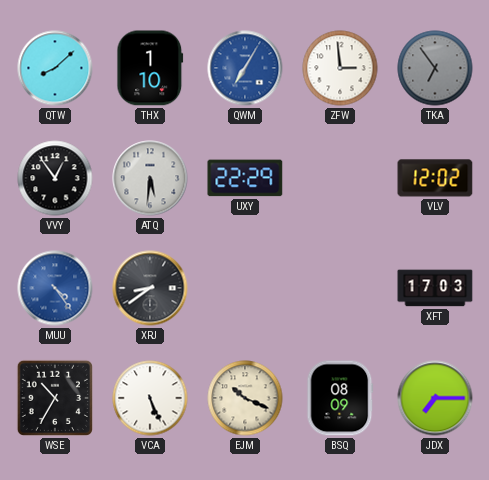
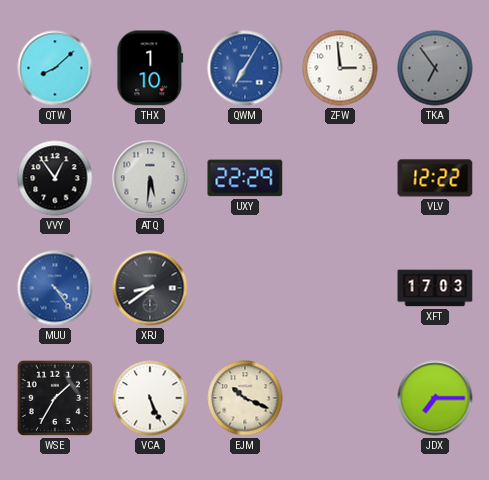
VLV: 12:02 -> 12:22 (435, 178)
WSE: 10:35 -> 1:35 (55, 398)
BSQ: 08:09 -> none (340, 398)
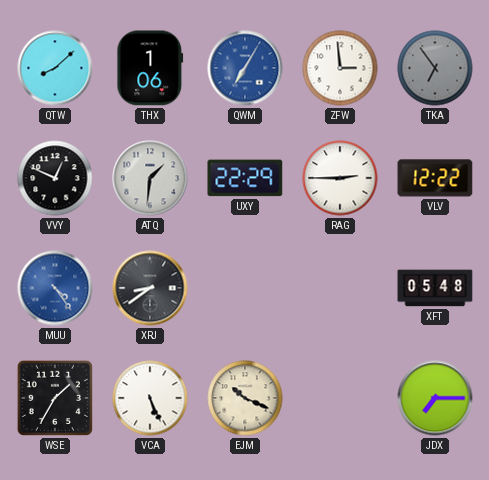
THX: 1:10 -> 1:06 (150, 68)
VVY: 12:54 -> 12:49 (55, 178)
ATQ: 5:31 -> 1:31 (150, 178)
RAG: none -> 2:45 (340, 178)
XFT: 17:03 -> 05:48 (435, 288)
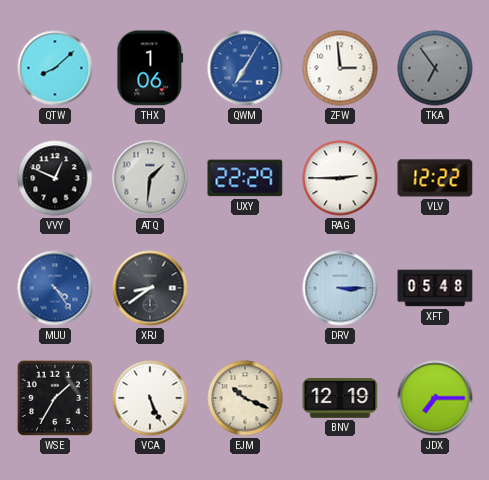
DRV: none -> 3:15 (340, 288)
BNV: none -> 12:19 (340, 398)
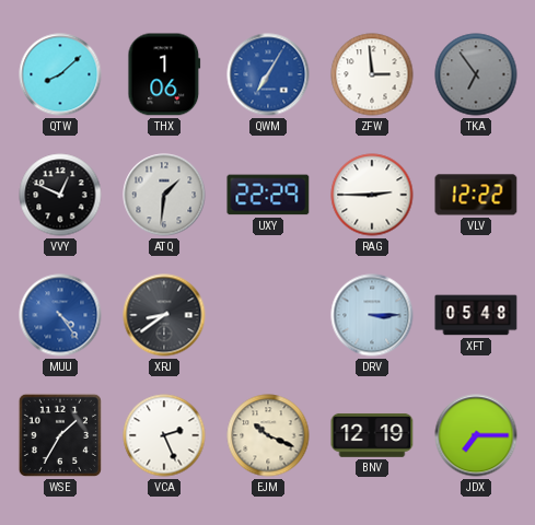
VCA: 5:26 -> 2:26 (164, 435)
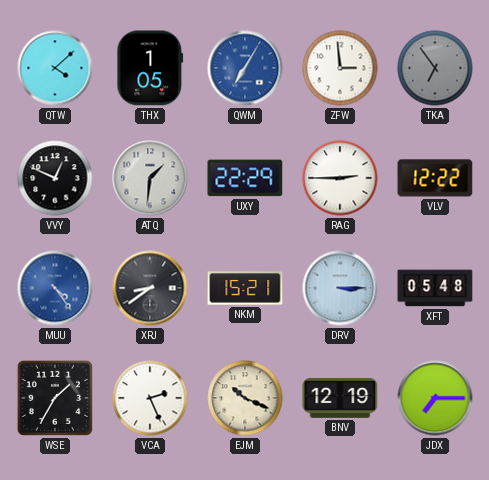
QTW: 8:08 -> 4:08 (55, 68)
THX: 1:06 -> 1:05 (150, 68)
NKM: none -> 15:21 (245, 288)
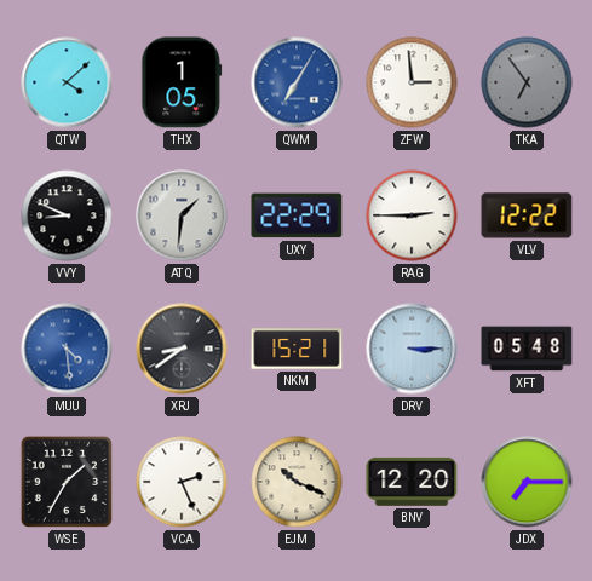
VVY: 12:49 -> 8:49 (67, 215)
MUU: 4:24 -> 4:29 (67, 349)
BNV: 12:19 -> 12:20 (412, 482)
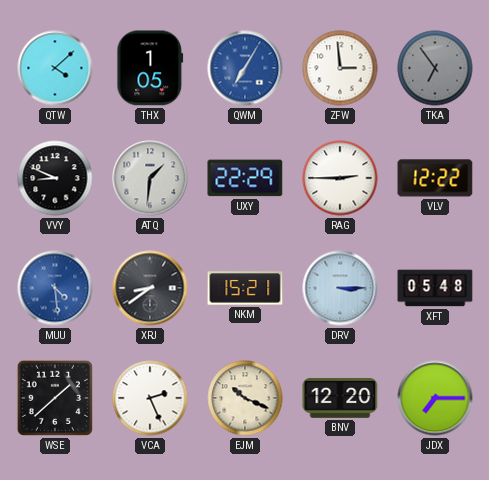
WSE: 1:35 -> 1:38 (55, 398)
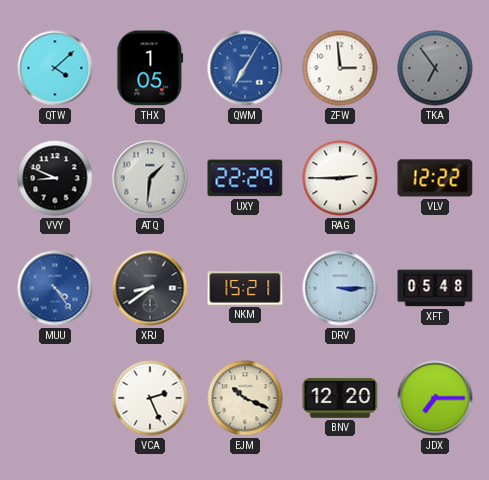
MUU: 4:29 -> 4:24 (55, 288)
WSE: 1:38 -> none (55, 398)
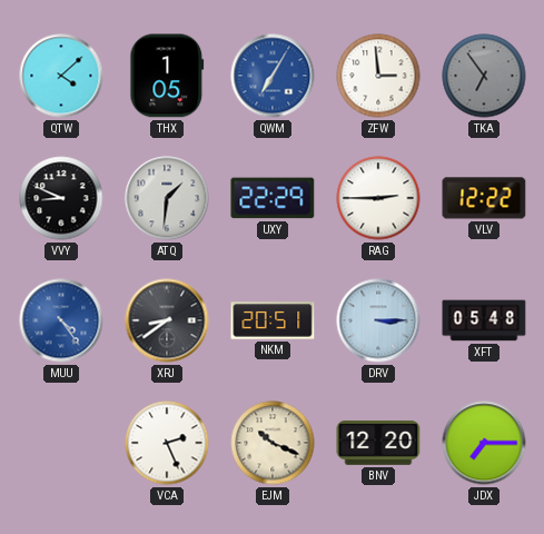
NKM: 15:21 -> 20:51 (273, 320)
